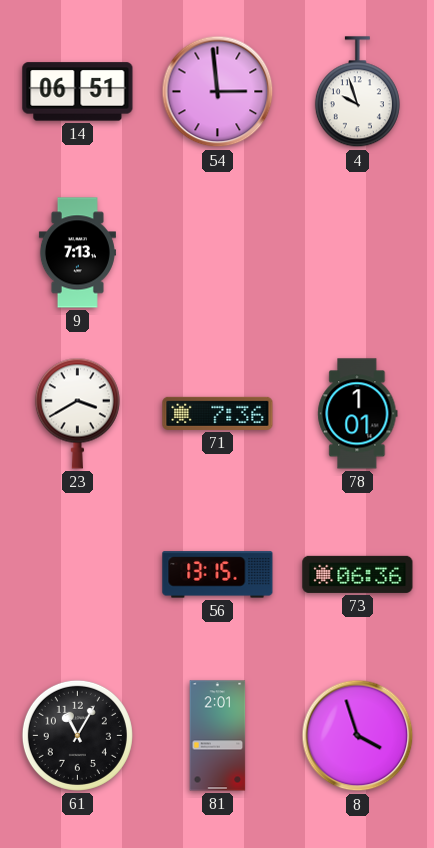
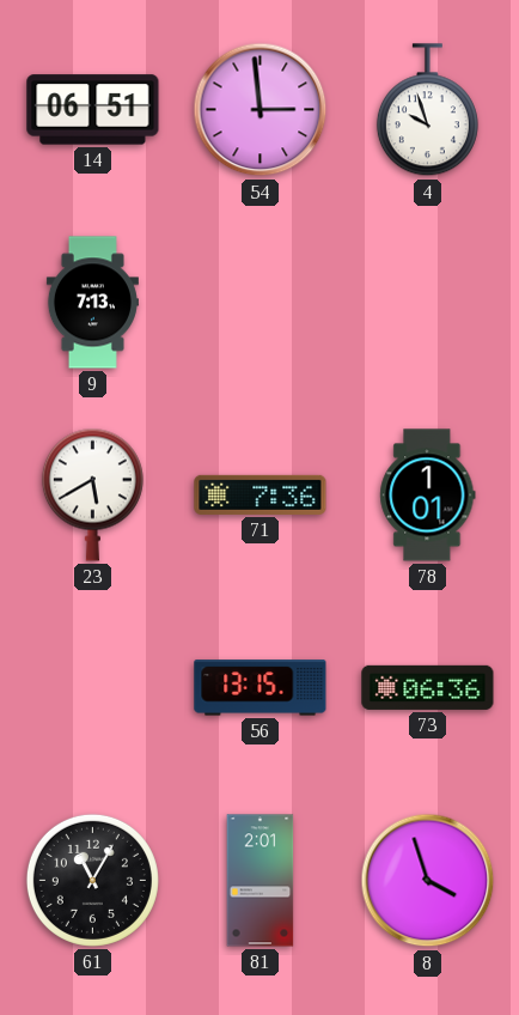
23: 3:40 -> 5:40 (92, 494)
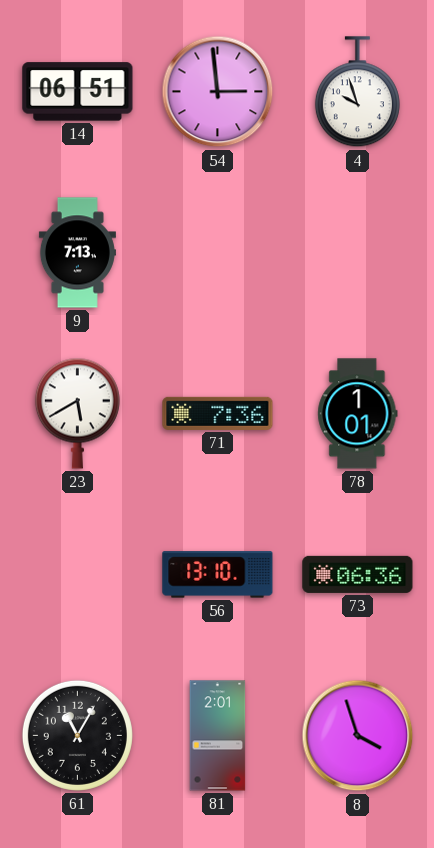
56: 13:15 -> 13:10 (218, 575)
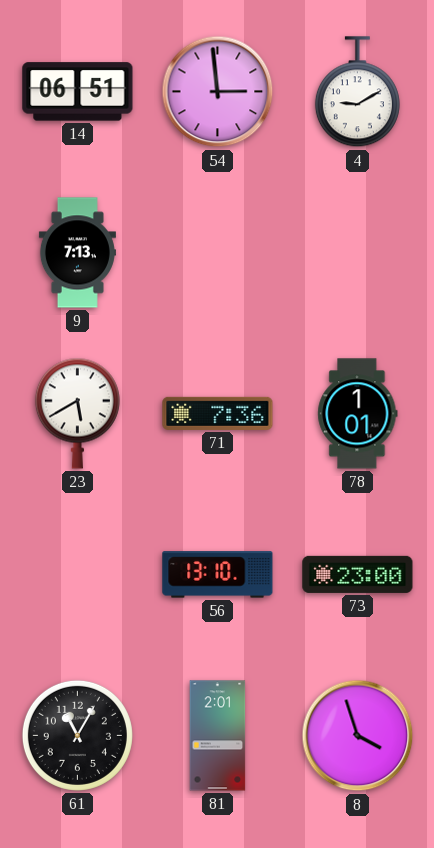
4: 9:57 -> 9:10 (357, 92)
73: 06:36 -> 23:00 (358, 574)
